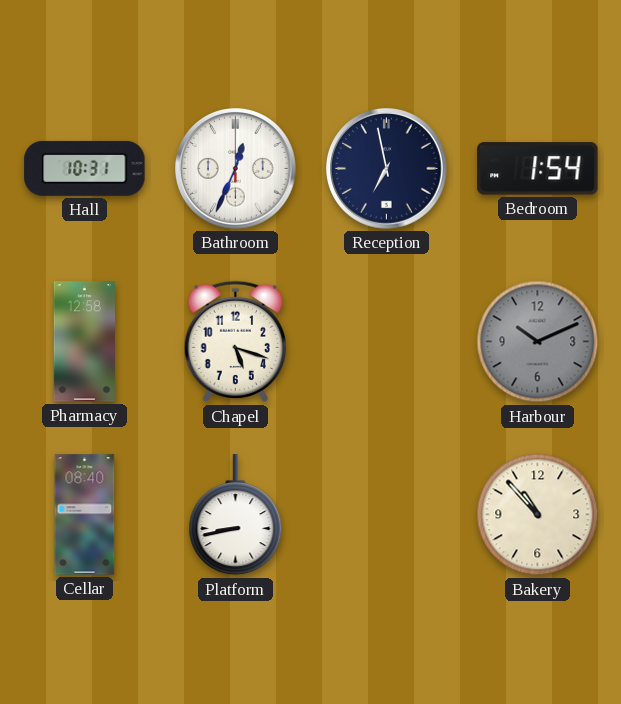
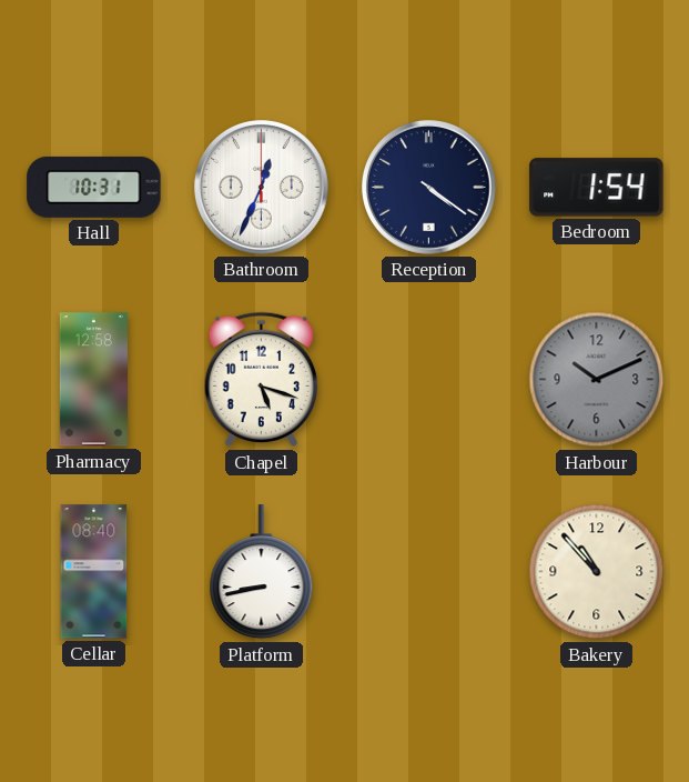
Reception: 6:58 -> 4:21 (429, 188)
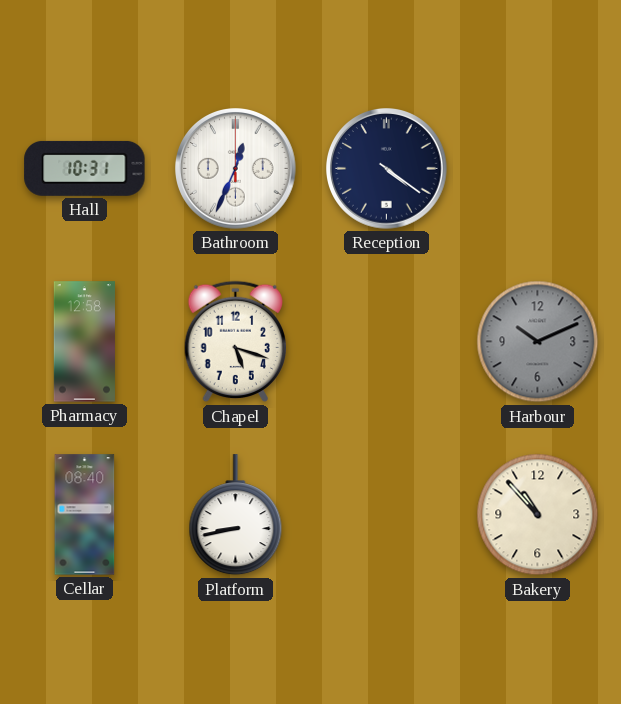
Bedroom: 1:54 -> none (597, 188)
